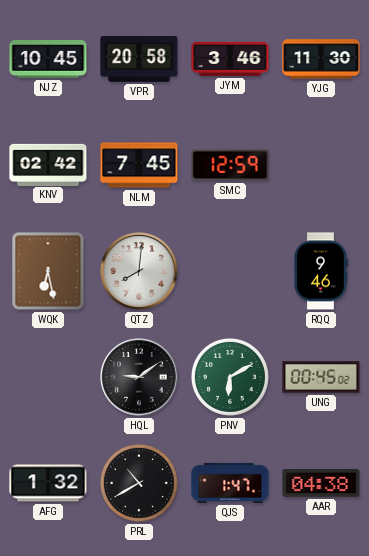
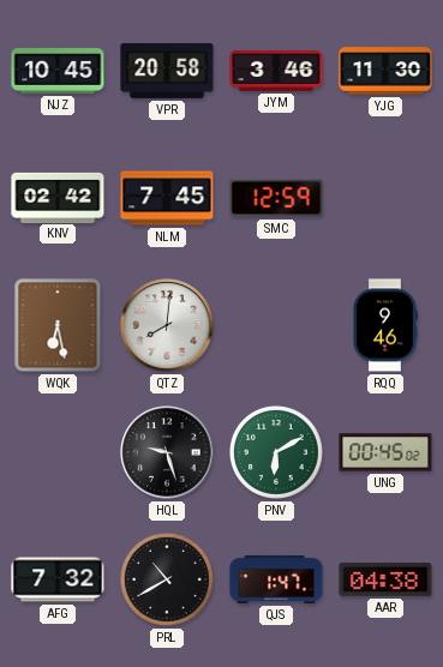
HQL: 9:09 -> 9:27 (167, 452)
AFG: 1:32 -> 7:32 (58, 579)
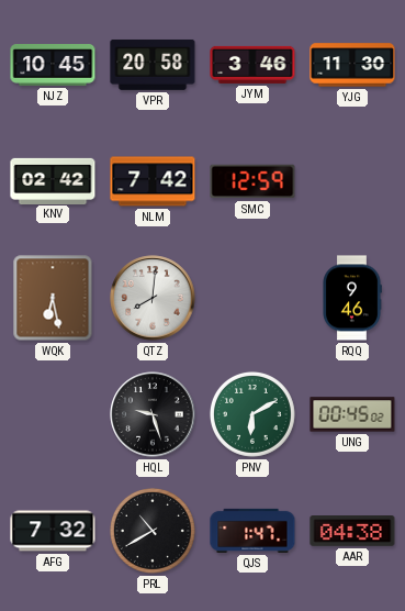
NLM: 7:45 -> 7:42 (153, 181)
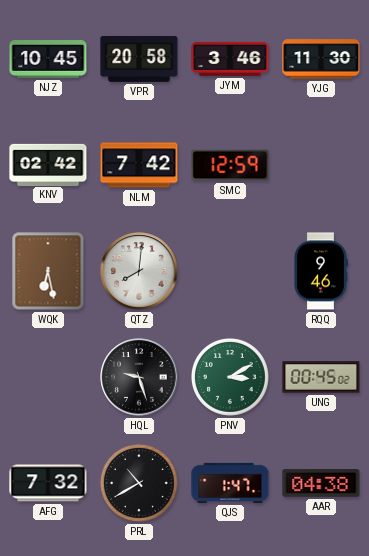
PNV: 6:10 -> 3:10 (230, 377)
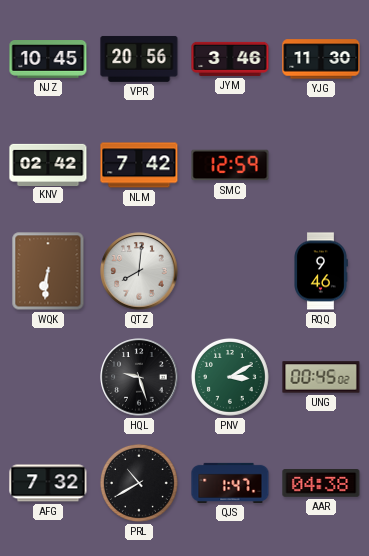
VPR: 20:58 -> 20:56 (139, 59)
WQK: 6:28 -> 6:31 (48, 271)
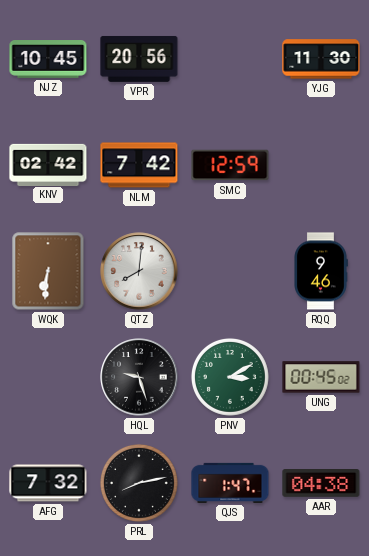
JYM: 3:46 -> none (230, 59)
PRL: 10:40 -> 8:13 (139, 483)
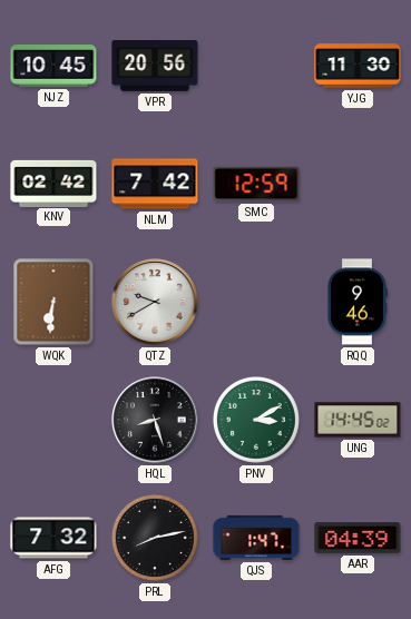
QTZ: 8:01 -> 9:40 (155, 302)
HQL: 9:27 -> 8:27 (155, 420)
UNG: 00:45 -> 14:45 (358, 420)
AAR: 04:38 -> 04:39 (358, 538)
